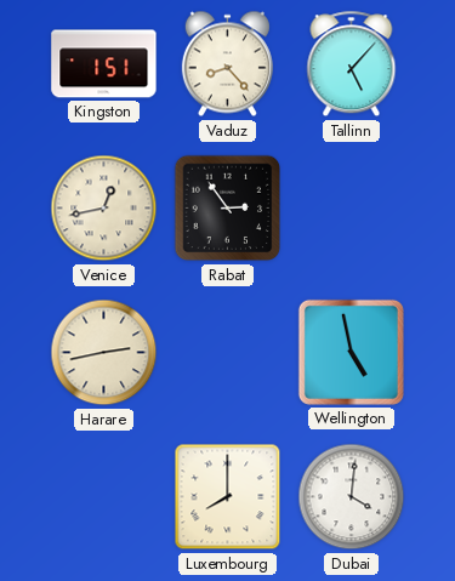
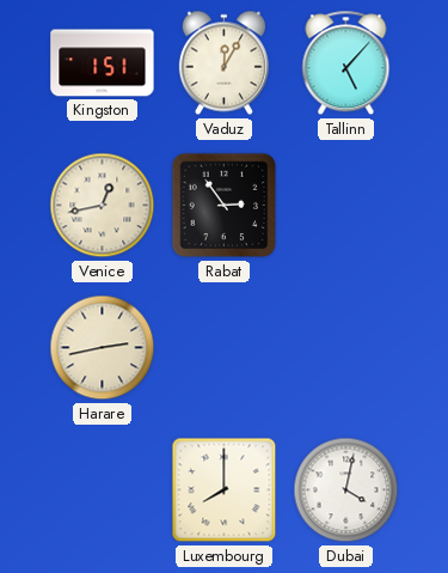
Vaduz: 8:23 -> 12:05 (223, 63)
Wellington: 4:58 -> none (351, 352)
Dubai: 4:01 -> 4:02 (346, 490)
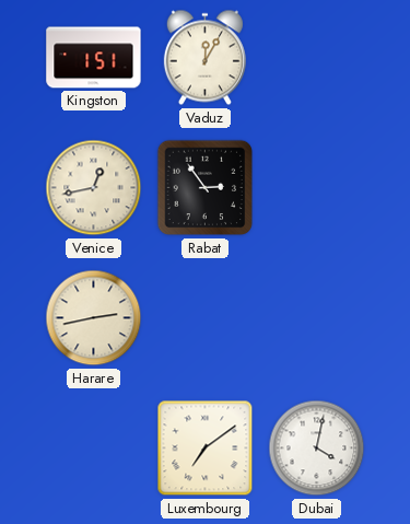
Tallinn: 5:07 -> none (346, 63)
Luxembourg: 8:00 -> 7:09 (206, 449)
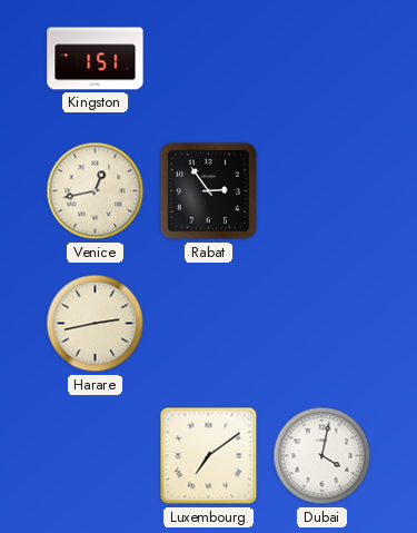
Vaduz: 12:05 -> none (204, 58)
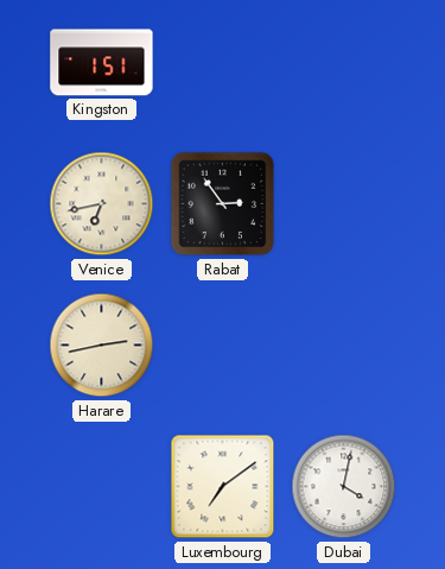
Venice: 12:43 -> 6:43 (102, 204)
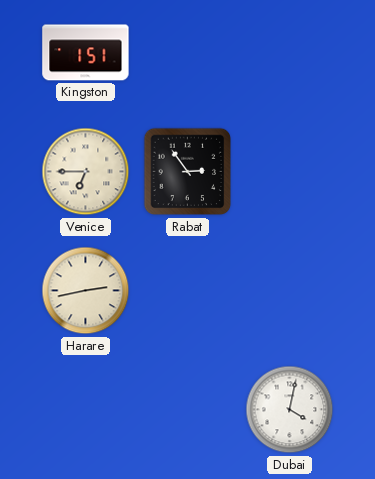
Venice: 6:43 -> 6:45 (86, 172)
Luxembourg: 7:09 -> none (223, 487)
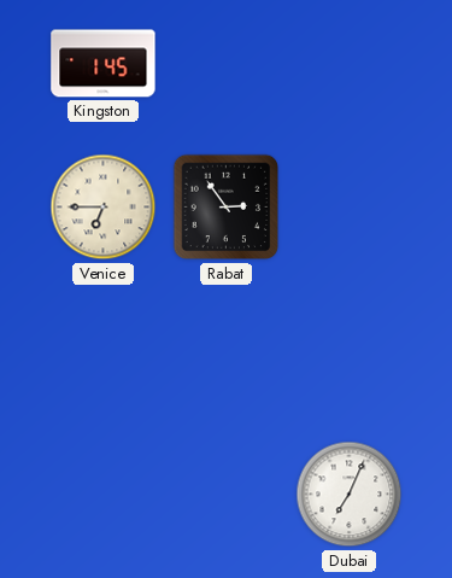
Kingston: 1:51 -> 1:45 (104, 64)
Harare: 2:43 -> none (86, 291)
Dubai: 4:02 -> 7:04 (350, 495)
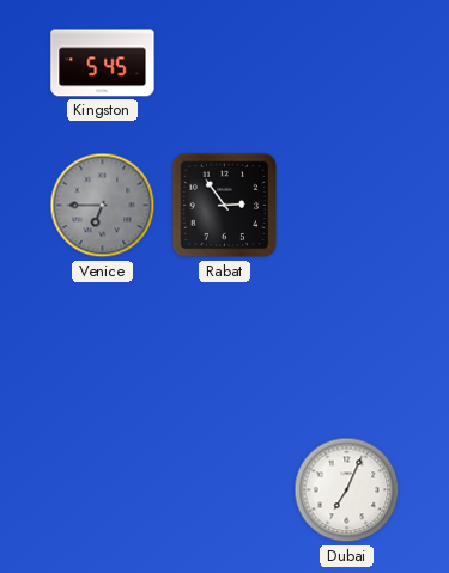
Kingston: 1:45 -> 5:45 (103, 63)
Venice dial: cream -> grey (103, 206)
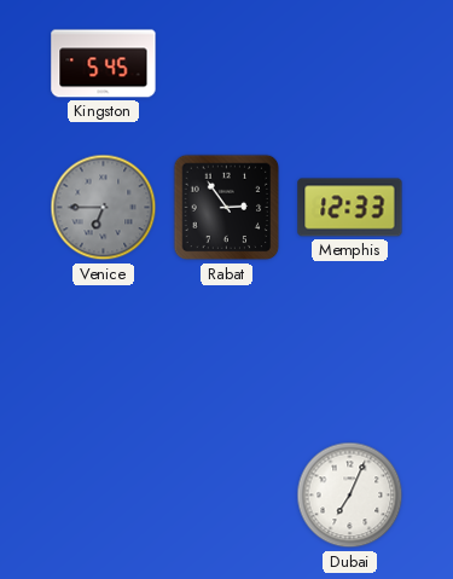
Memphis: none -> 12:33 (350, 208)
